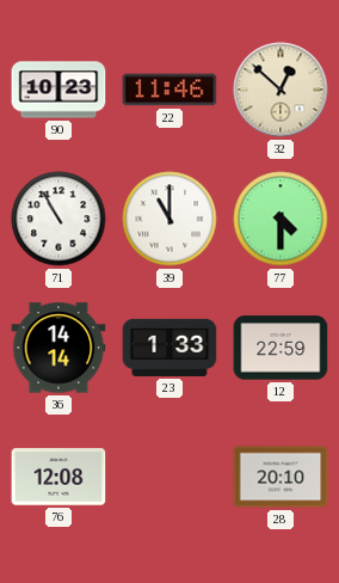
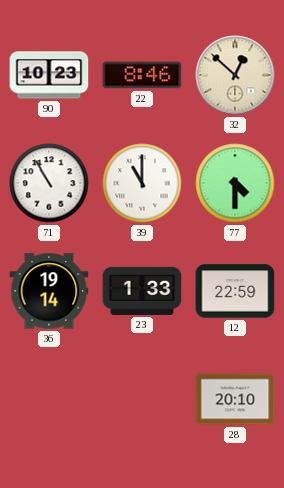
22: 11:46 -> 8:46 (142, 75)
36: 14:14 -> 19:14 (49, 291)
76: 12:08 -> none (58, 477)
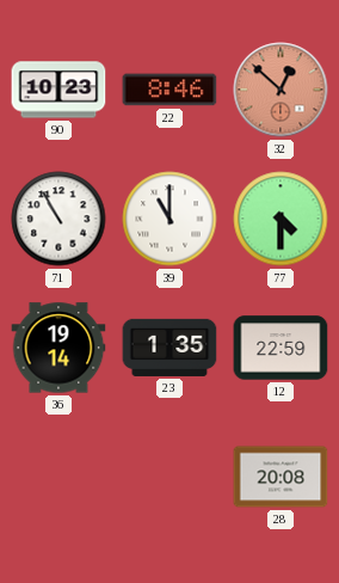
32 dial: cream -> salmon (281, 90)
23: 1:33 -> 1:35 (169, 348)
28: 20:10 -> 20:08 (281, 477)
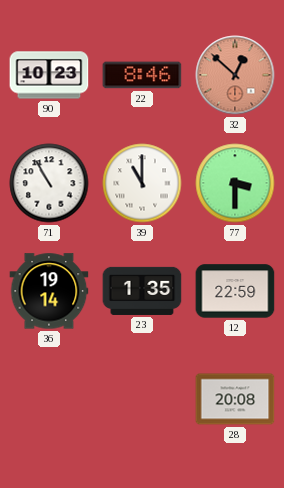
77: 4:30 -> 3:30 (235, 183)
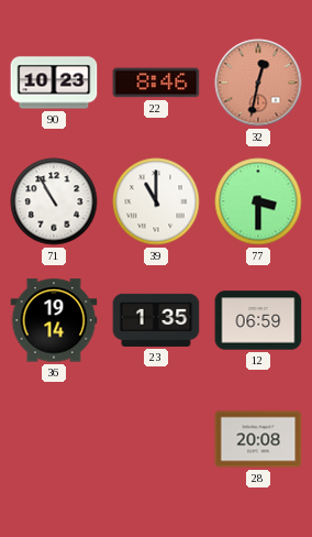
32: 12:52 -> 12:32 (258, 83)
12: 22:59 -> 06:59 (258, 320)
